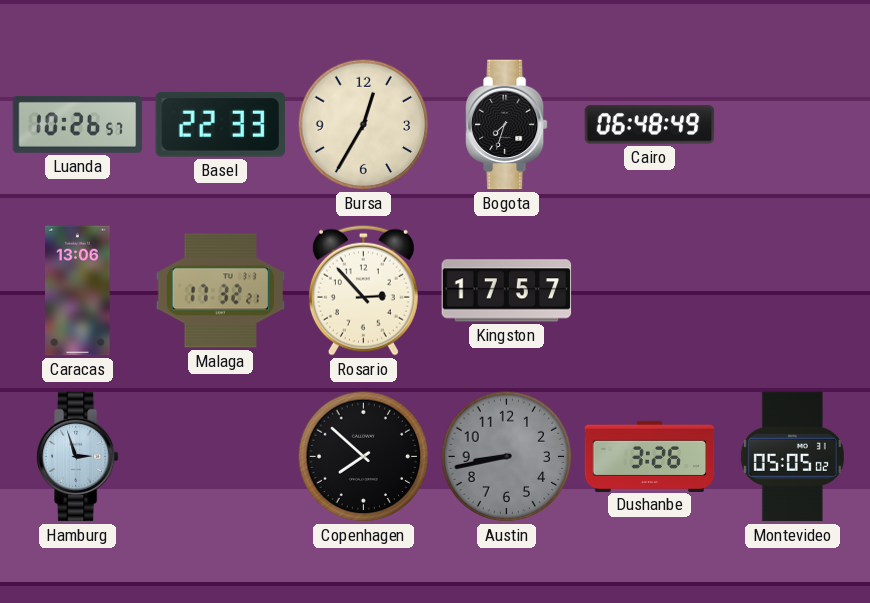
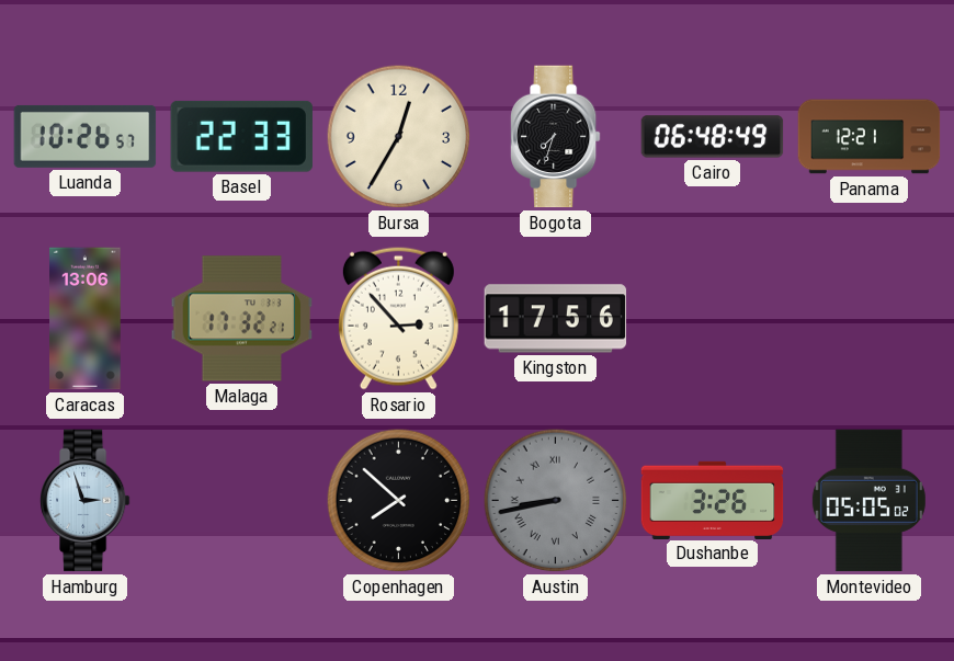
Panama: none -> 12:21 (870, 137)
Kingston: 17:57 -> 17:56 (556, 319)
Austin numerals: Arabic -> Roman (556, 501)
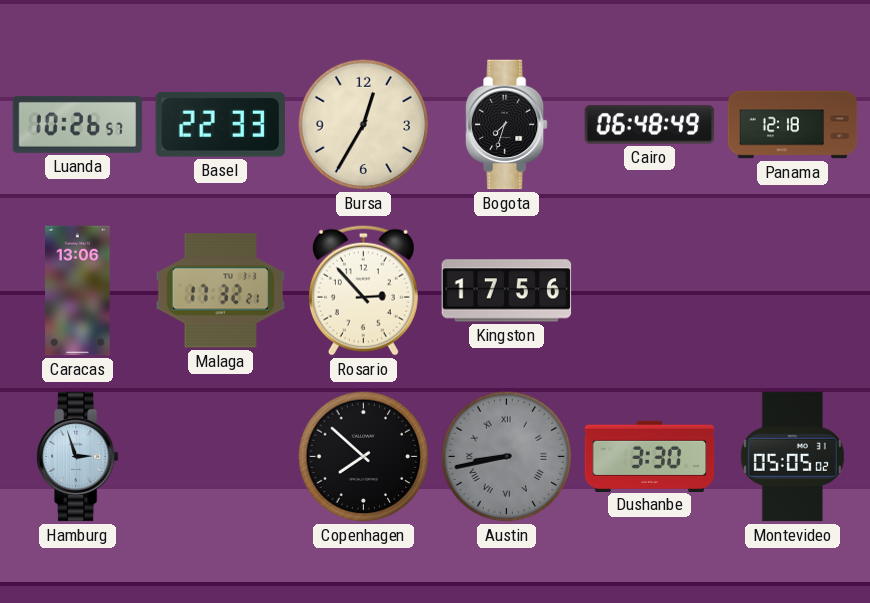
Panama: 12:21 -> 12:18 (793, 125)
Dushanbe: 3:26 -> 3:30 (650, 456)
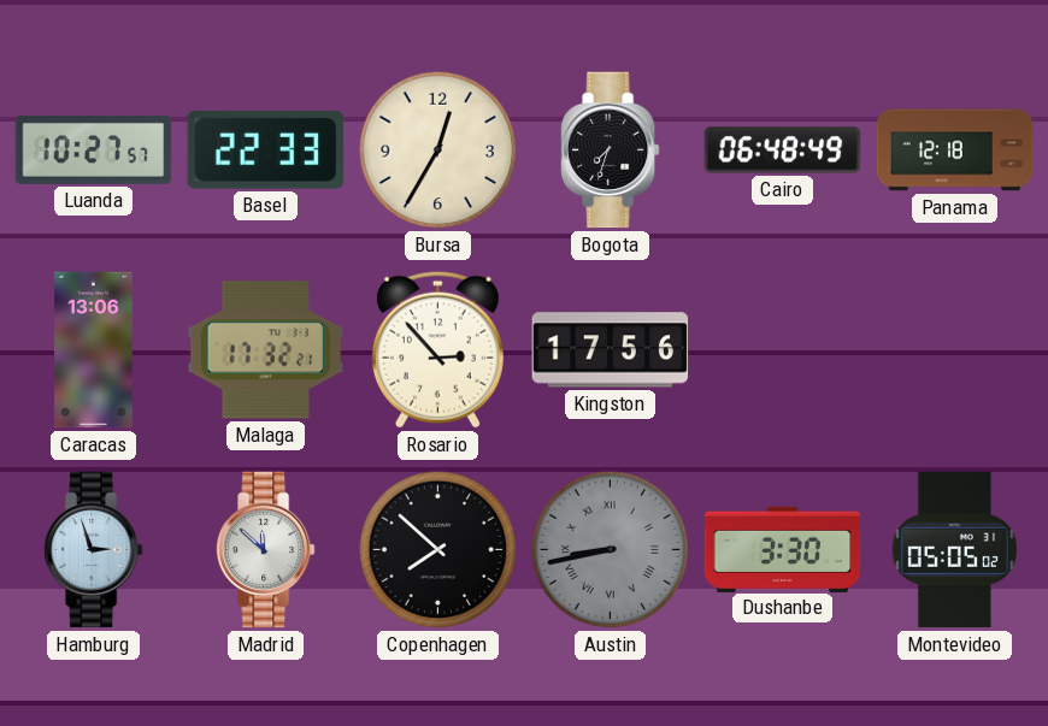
Luanda: 10:26 -> 10:27 (94, 149)
Madrid: none -> 11:52 (266, 550)
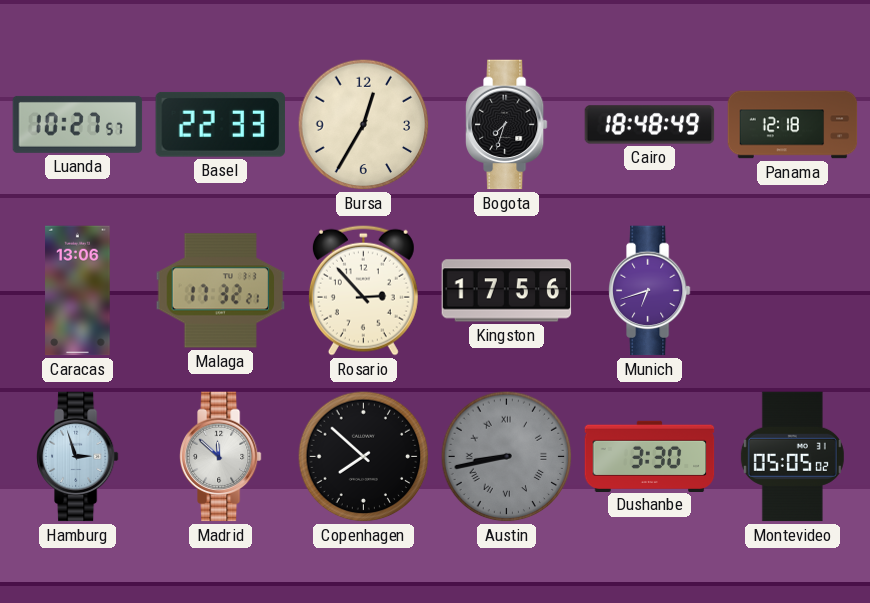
Cairo: 06:48 -> 18:48 (650, 125)
Munich: none -> 6:42 (650, 291)
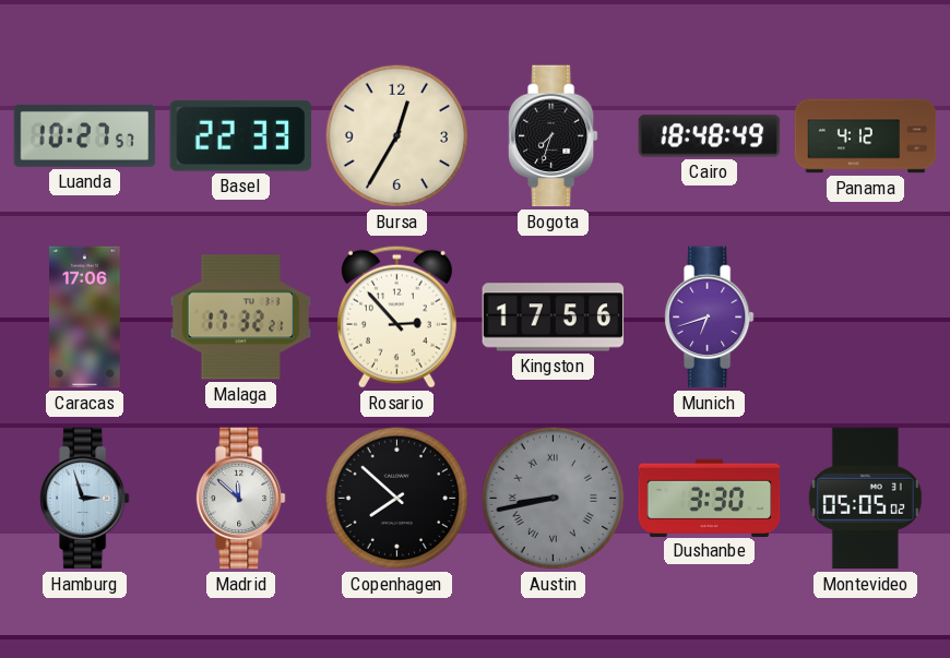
Panama: 12:18 -> 4:12 (866, 136)
Caracas: 13:06 -> 17:06 (85, 318)
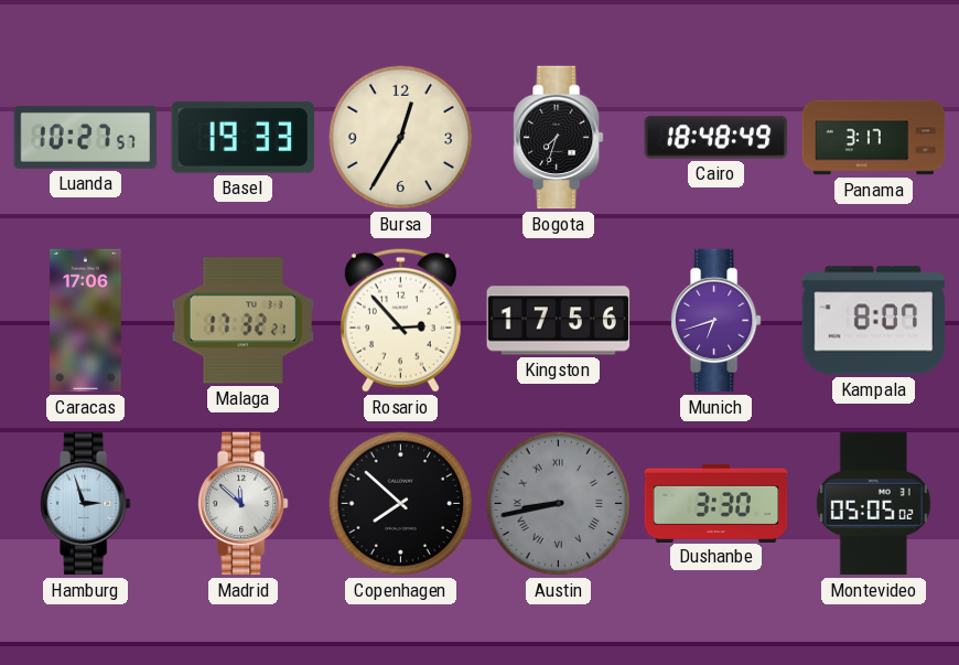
Basel: 22:33 -> 19:33 (243, 137)
Panama: 4:12 -> 3:17 (874, 138)
Kampala: none -> 8:07 (874, 321)
